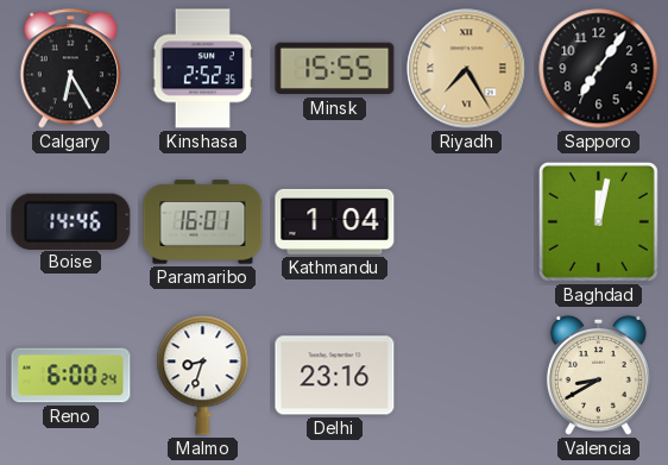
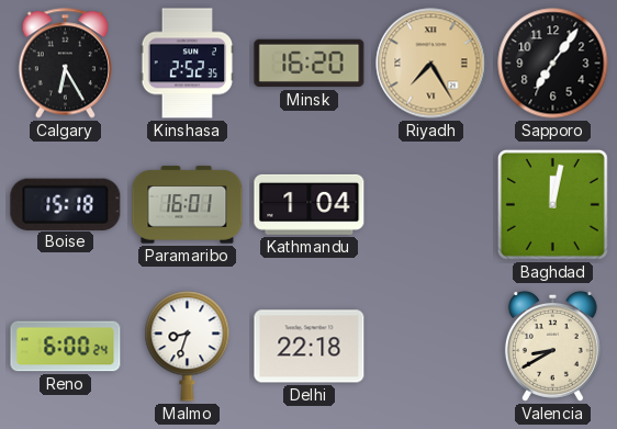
Minsk: 15:55 -> 16:20 (310, 64)
Boise: 14:46 -> 15:18 (66, 204)
Delhi: 23:16 -> 22:18 (310, 347)
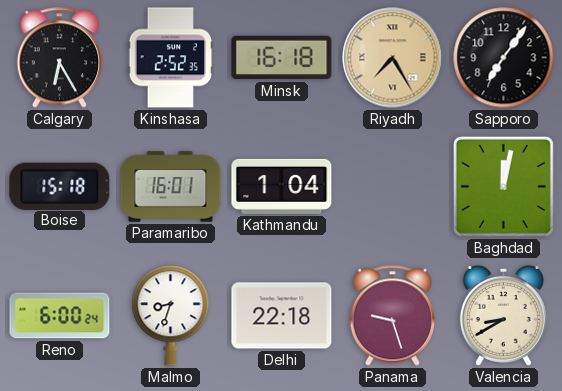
Minsk: 16:20 -> 16:18 (282, 58)
Panama: none -> 9:27 (392, 316)
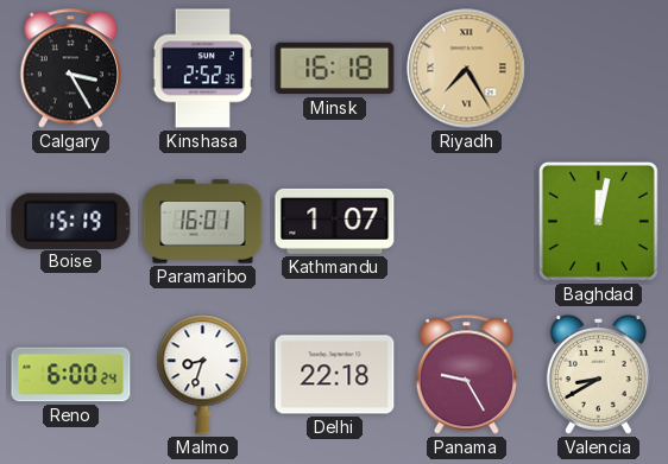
Calgary: 6:25 -> 3:25 (70, 69)
Sapporo: 7:06 -> none (504, 58)
Boise: 15:18 -> 15:19 (71, 221)
Kathmandu: 1:04 -> 1:07 (335, 221)
Panama: 9:27 -> 9:25 (466, 375)
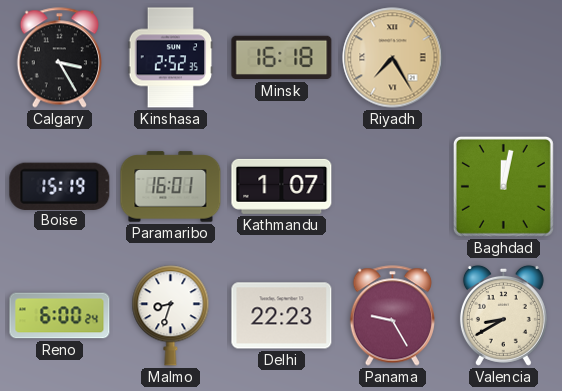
Delhi: 22:18 -> 22:23 (282, 316)
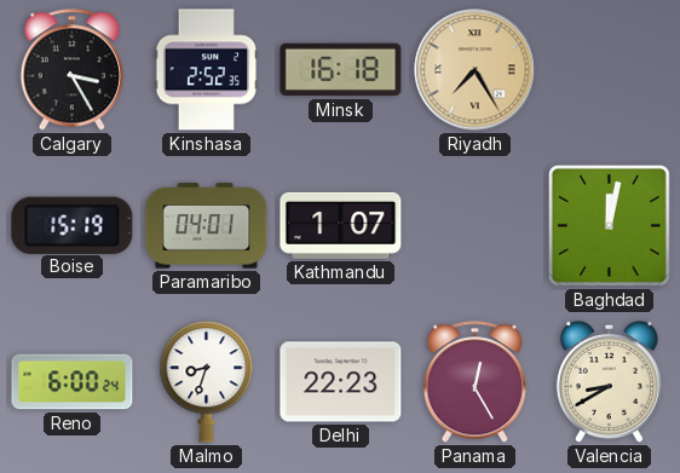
Paramaribo: 16:01 -> 04:01 (207, 226)
Panama: 9:25 -> 12:25 (474, 382)
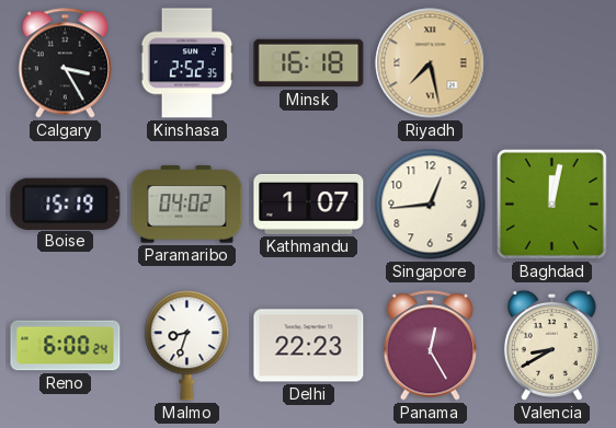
Riyadh: 7:25 -> 7:28 (431, 63)
Paramaribo: 04:01 -> 04:02 (187, 205)
Singapore: none -> 12:44 (431, 205)
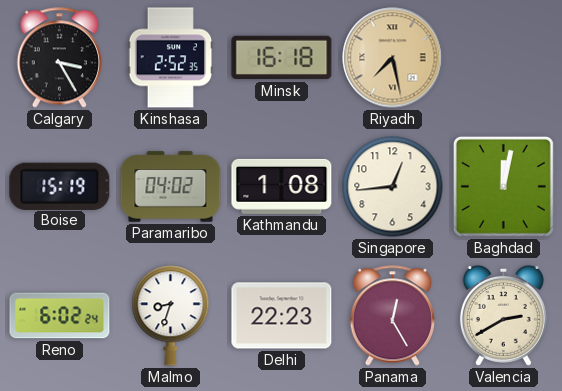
Kathmandu: 1:07 -> 1:08 (282, 186)
Reno: 6:00 -> 6:02 (60, 316)
Valencia: 8:40 -> 2:40 (503, 315)
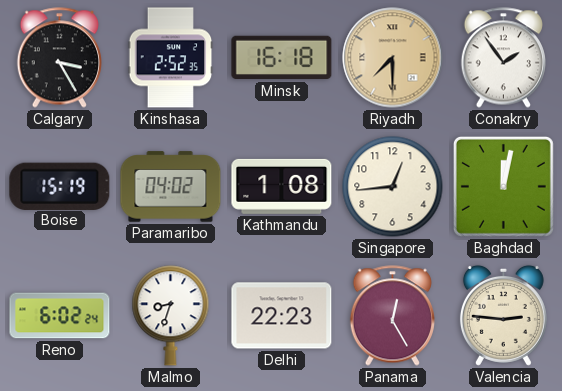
Riyadh: 7:28 -> 7:30 (393, 58)
Conakry: none -> 1:54 (503, 58)
Valencia: 2:40 -> 2:46 (503, 315)
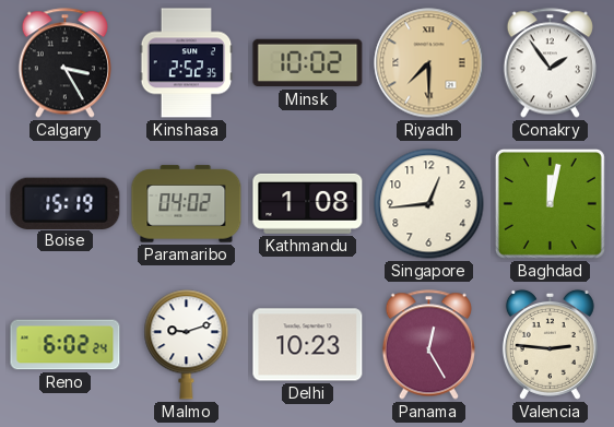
Minsk: 16:18 -> 10:02 (308, 63)
Malmo: 8:33 -> 9:12 (187, 345)
Delhi: 22:23 -> 10:23 (308, 345)
